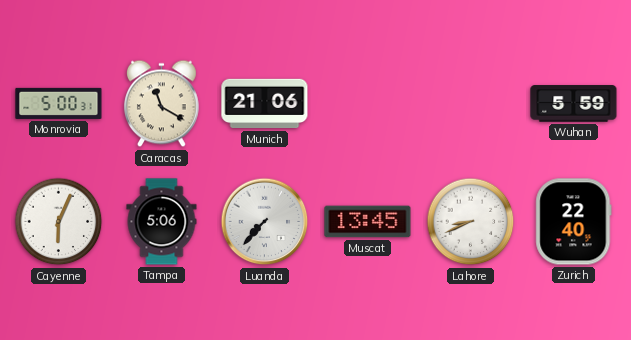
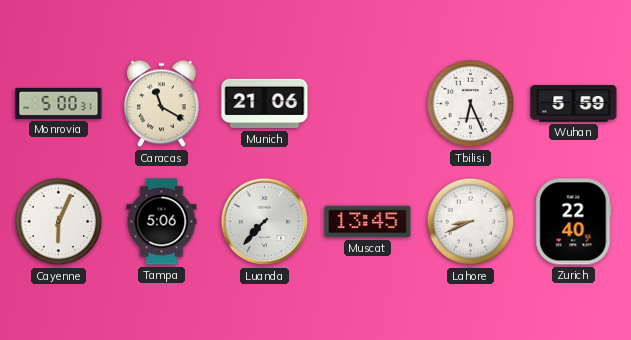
Tbilisi: none -> 6:26 (471, 104)
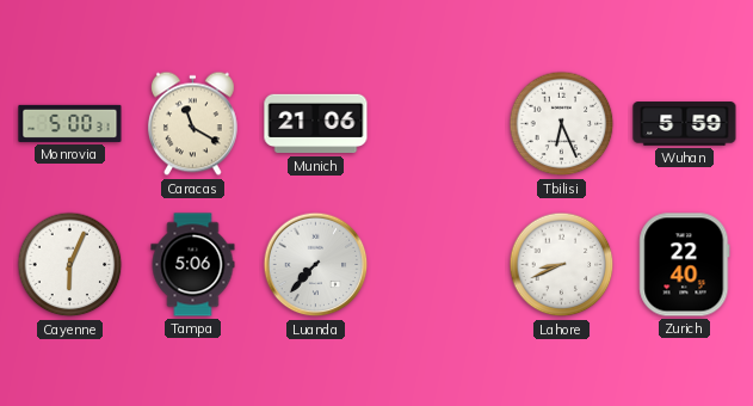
Muscat: 13:45 -> none (368, 222)
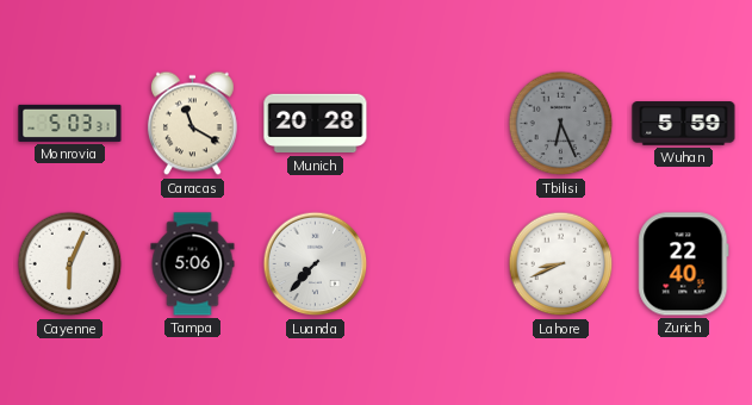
Monrovia: 5:00 -> 5:03 (70, 123)
Munich: 21:06 -> 20:28 (316, 124)
Tbilisi dial: white -> grey (561, 124)
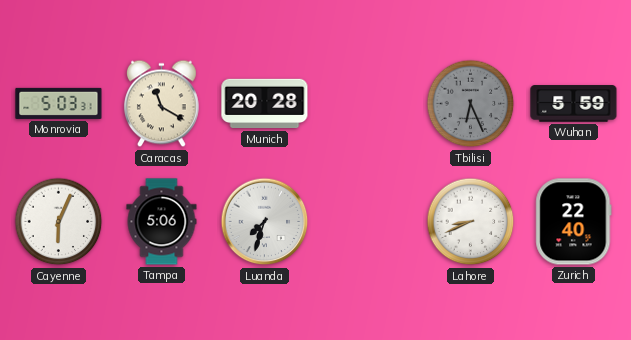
Luanda: 7:37 -> 7:33 (265, 222)
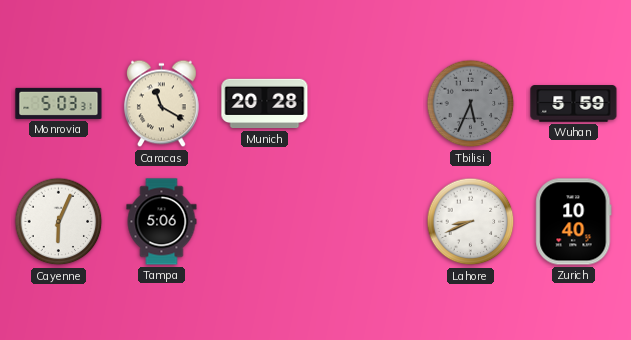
Tbilisi: 6:26 -> 5:34 (471, 104)
Luanda: 7:33 -> none (265, 222)
Zurich: 22:40 -> 10:40 (574, 222)
